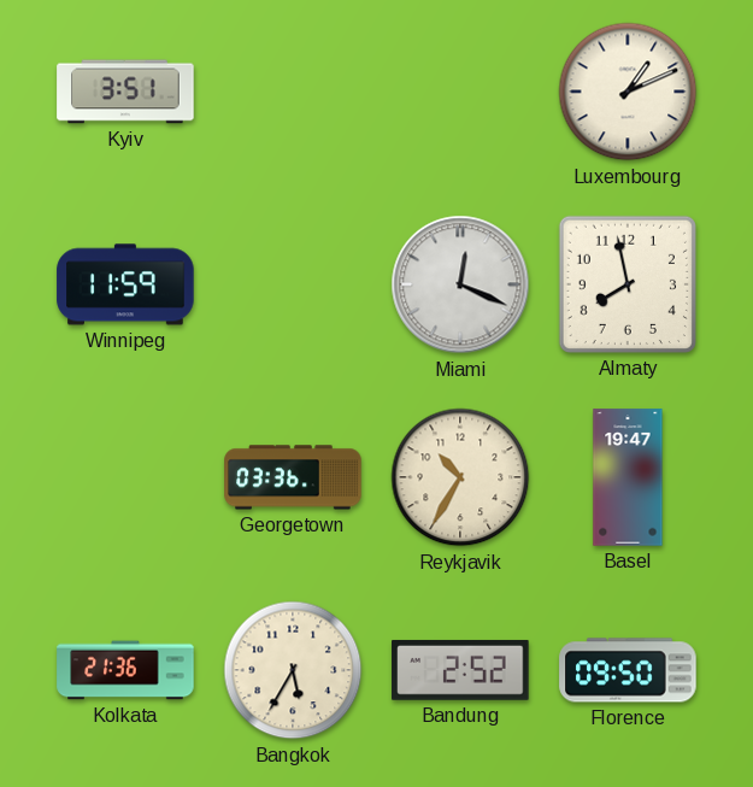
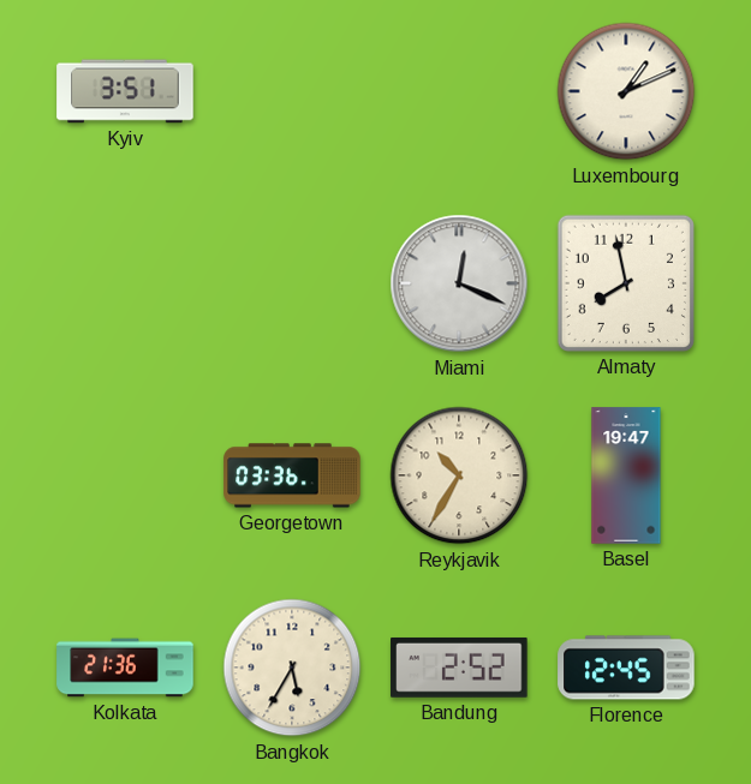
Winnipeg: 11:59 -> none (125, 284)
Florence: 09:50 -> 12:45 (626, 668)
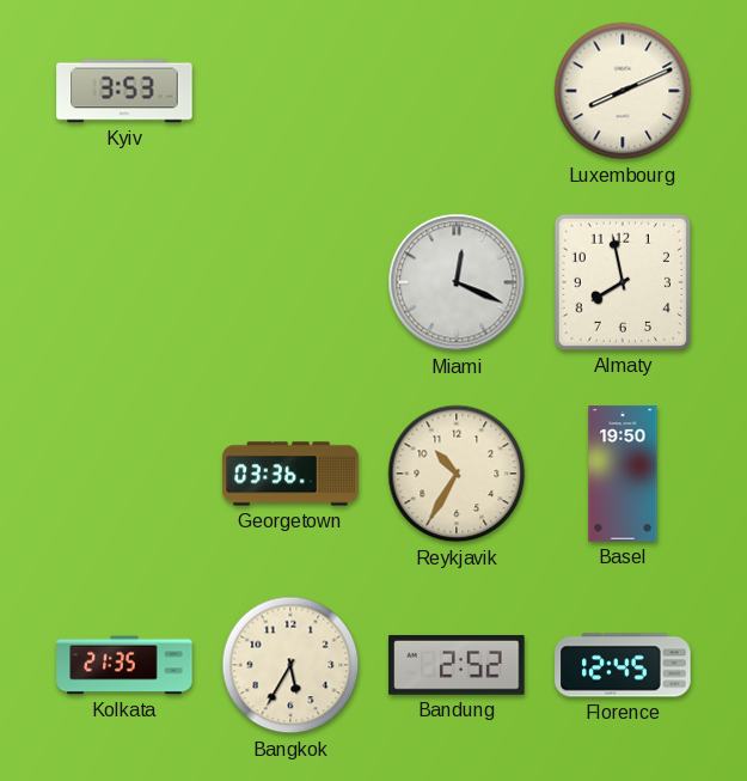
Kyiv: 3:51 -> 3:53 (124, 91)
Luxembourg: 1:11 -> 8:11 (623, 91)
Basel: 19:47 -> 19:50 (623, 474)
Kolkata: 21:36 -> 21:35 (124, 665)
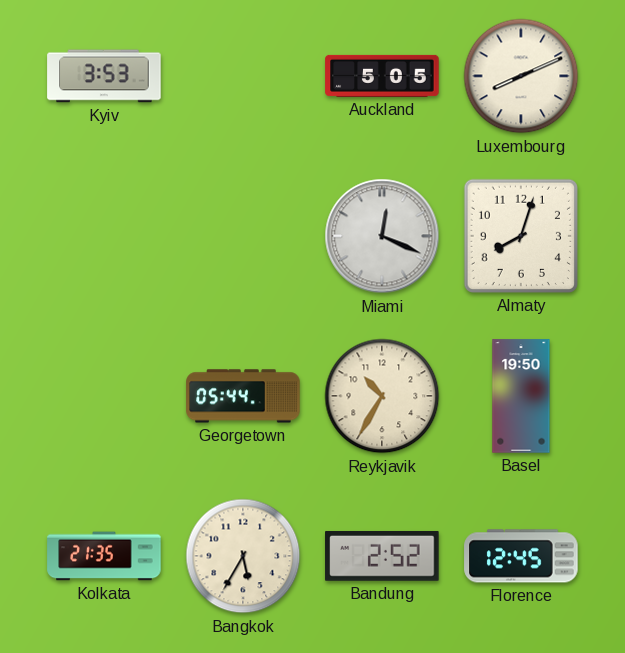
Auckland: none -> 5:05 (382, 76)
Almaty: 7:58 -> 8:03 (521, 236)
Georgetown: 03:36 -> 05:44 (243, 396)
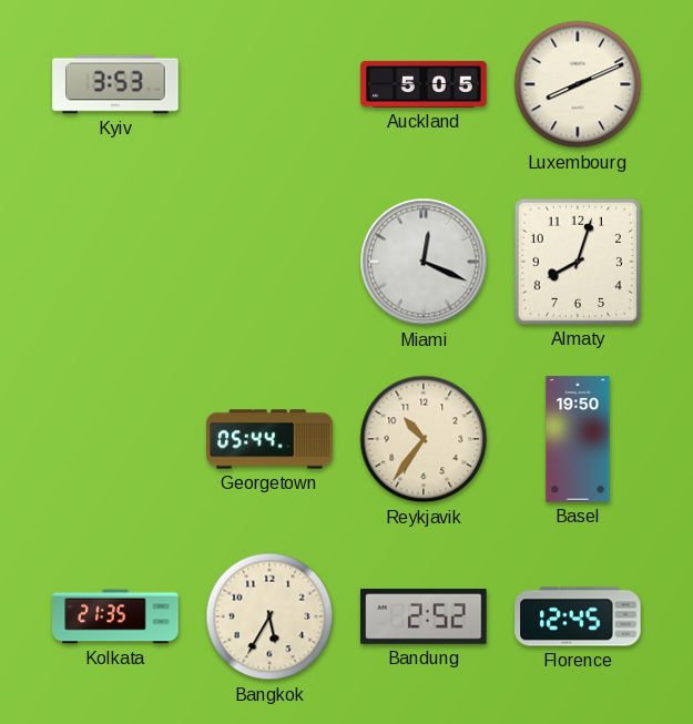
Reykjavik: 10:35 -> 10:36 (424, 439)
